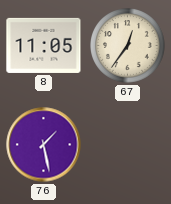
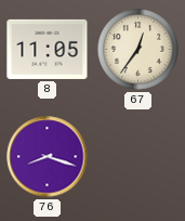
76: 1:28 -> 8:18 (48, 157)
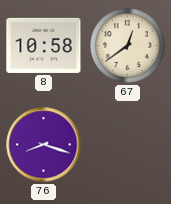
8: 11:05 -> 10:58 (44, 45)
67: 12:36 -> 12:39 (128, 46)
